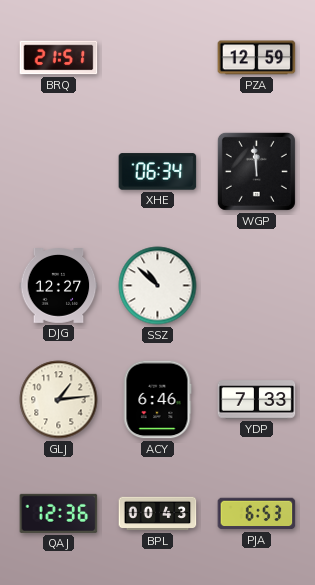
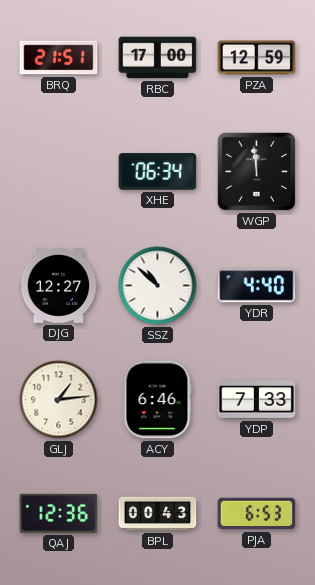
RBC: none -> 17:00 (158, 58)
YDR: none -> 4:40 (257, 286)
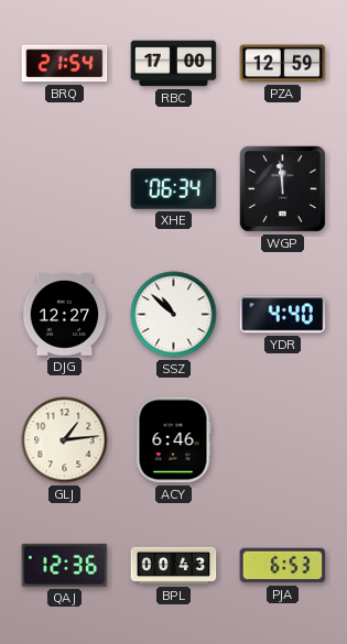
BRQ: 21:51 -> 21:54 (65, 64)
YDP: 7:33 -> none (257, 400)
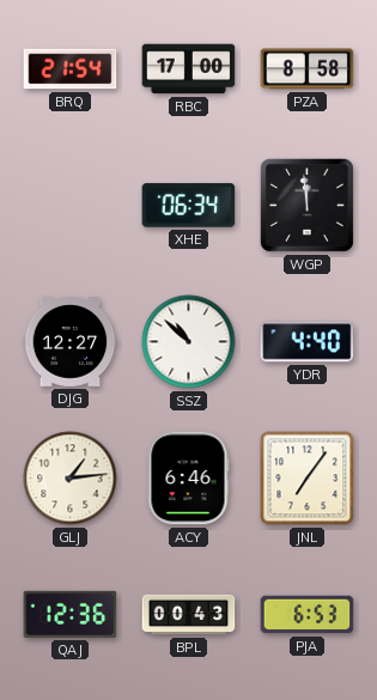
PZA: 12:59 -> 8:58 (308, 69)
JNL: none -> 7:06 (308, 479)
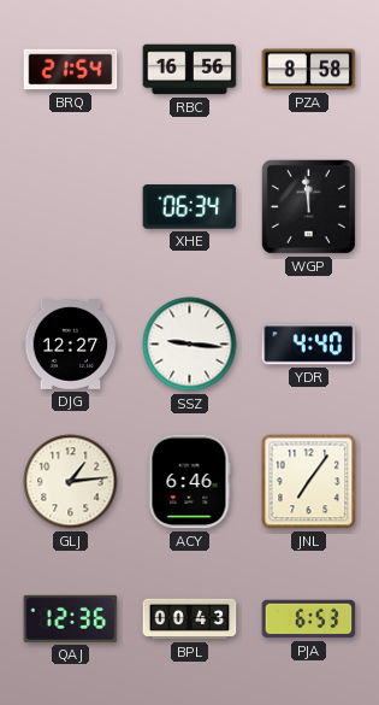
RBC: 17:00 -> 16:56 (190, 70)
SSZ: 10:52 -> 9:16 (190, 345)
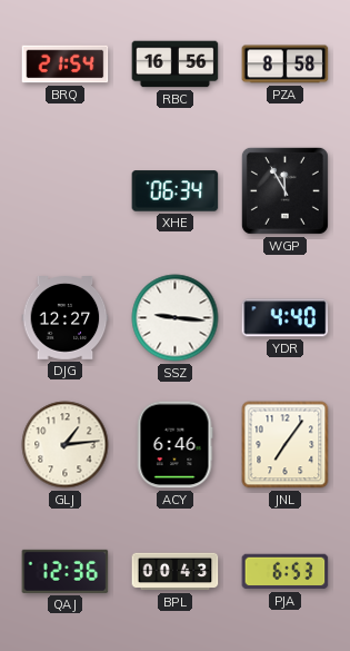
WGP: 11:59 -> 11:55 (284, 190)
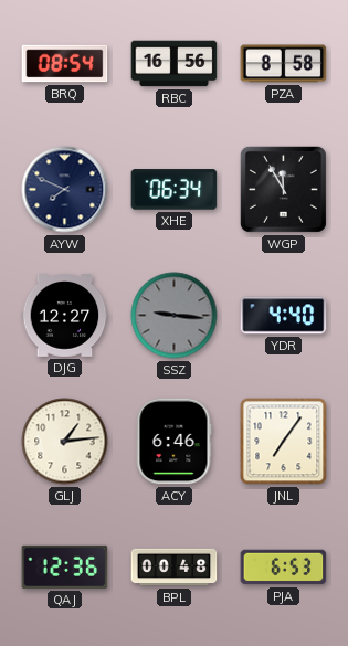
BRQ: 21:54 -> 08:54 (65, 64)
AYW: none -> 7:49 (65, 190)
SSZ dial: white -> grey (175, 316)
BPL: 00:43 -> 00:48 (175, 568)
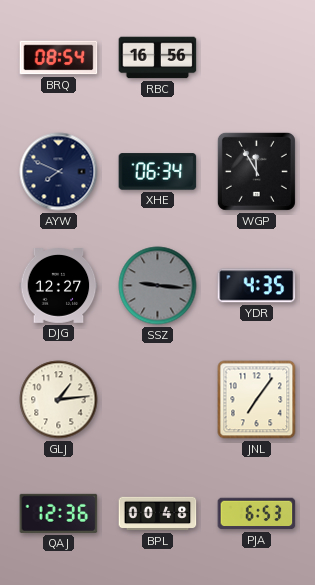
PZA: 8:58 -> none (284, 64)
YDR: 4:40 -> 4:35 (257, 286)
ACY: 6:46 -> none (173, 442)
